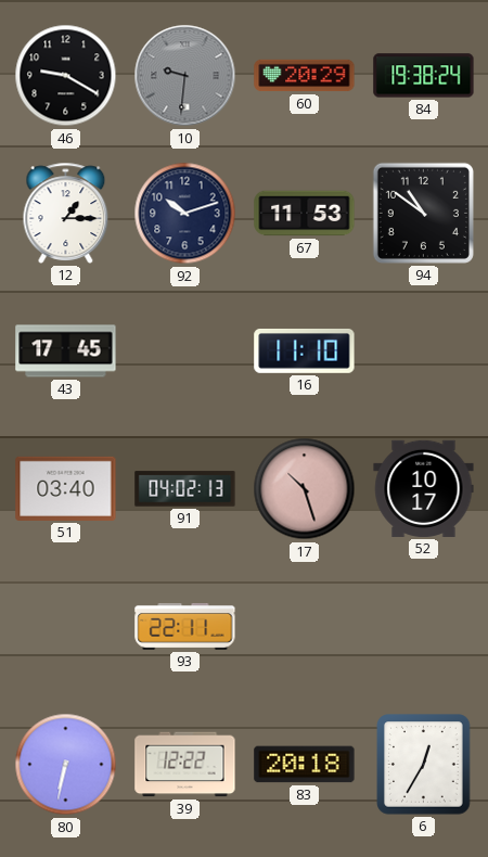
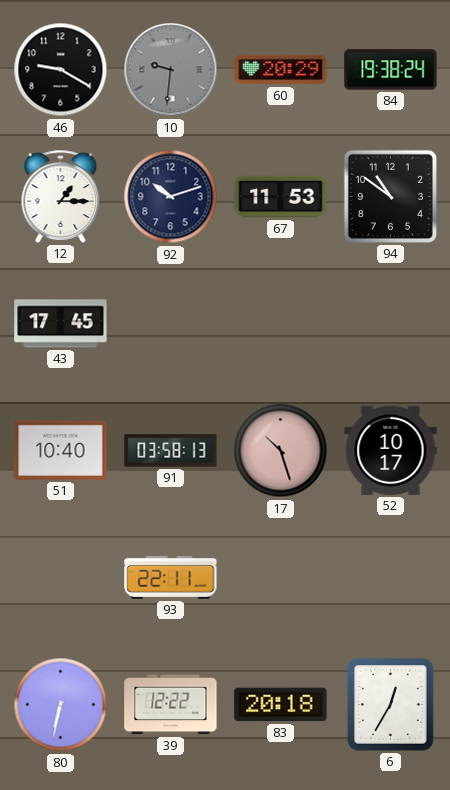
16: 11:10 -> none (305, 350)
51: 03:40 -> 10:40 (61, 450)
91: 04:02 -> 03:58 (171, 451)
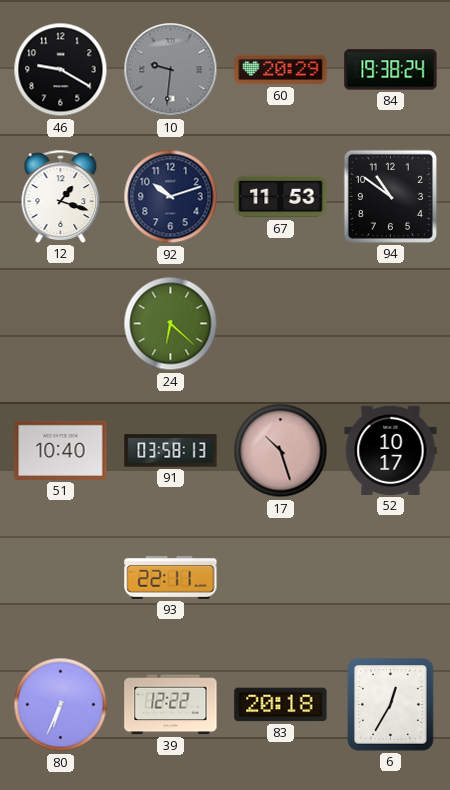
12: 1:15 -> 1:18 (61, 196)
43: 17:45 -> none (61, 324)
24: none -> 6:22 (171, 324)
80: 6:32 -> 6:34 (61, 705)
